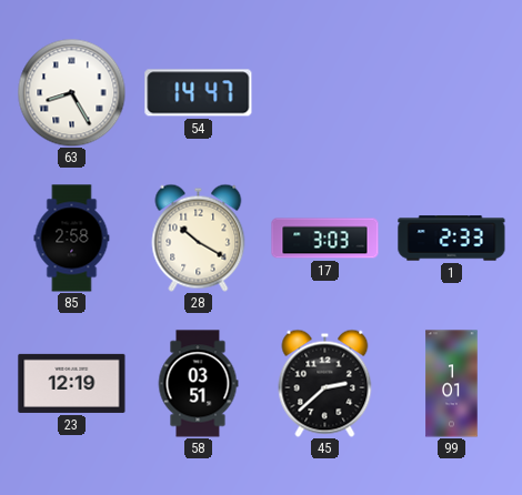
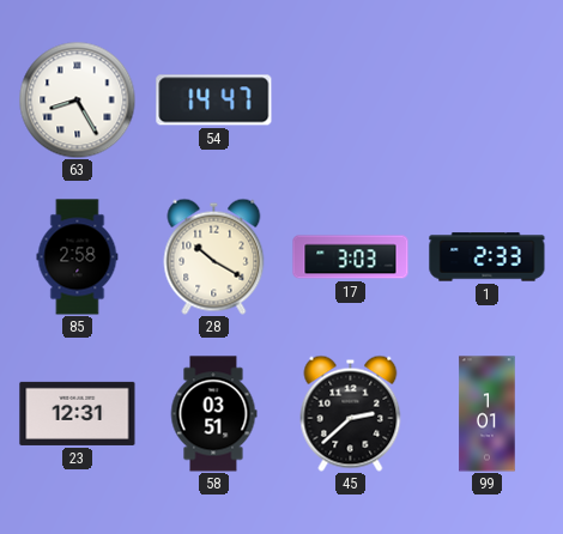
23: 12:19 -> 12:31 (78, 413)
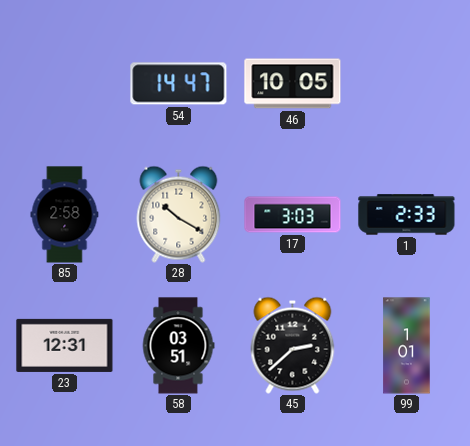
63: 8:25 -> none (77, 99)
46: none -> 10:05 (293, 84)
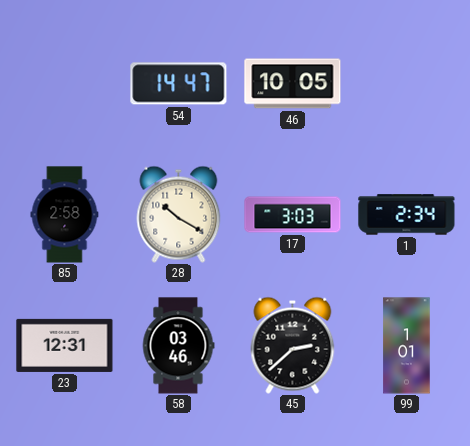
1: 2:33 -> 2:34 (407, 215)
58: 03:51 -> 03:46 (178, 346)
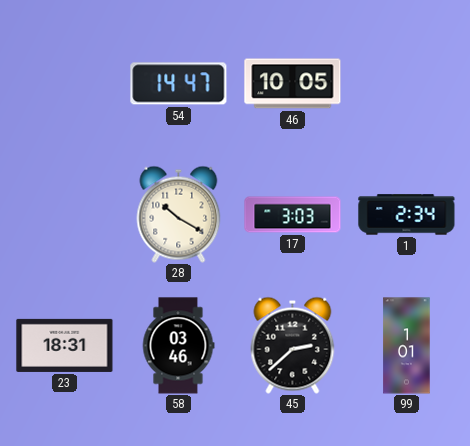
85: 2:58 -> none (65, 215)
23: 12:31 -> 18:31 (65, 345)
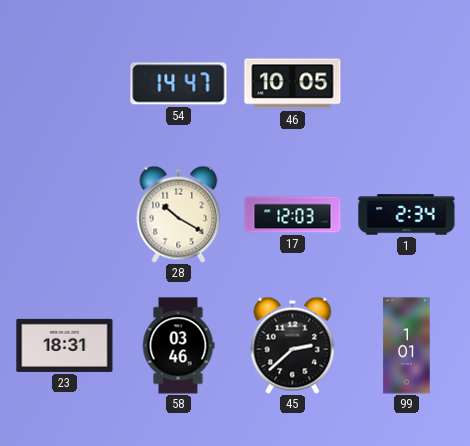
17: 3:03 -> 12:03 (293, 215)
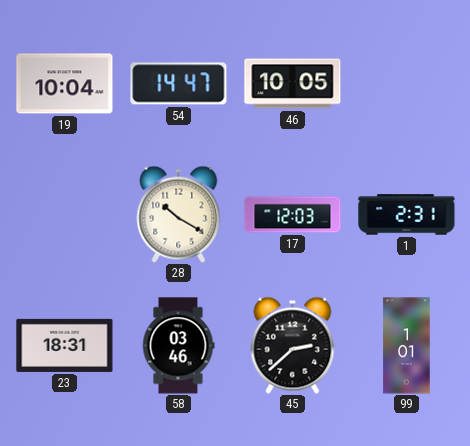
19: none -> 10:04 (65, 84)
1: 2:34 -> 2:31 (407, 215)
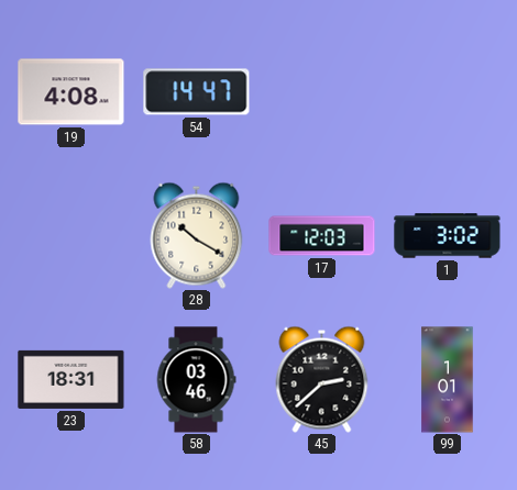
19: 10:04 -> 4:08 (71, 92)
46: 10:05 -> none (293, 84)
1: 2:31 -> 3:02 (448, 236)
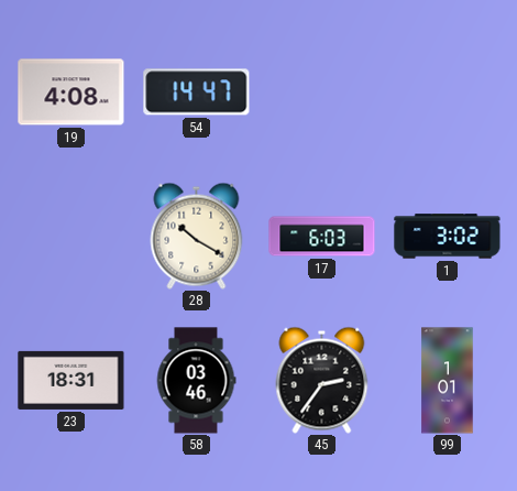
17: 12:03 -> 6:03 (322, 237)
45: 2:38 -> 2:36 (322, 380)
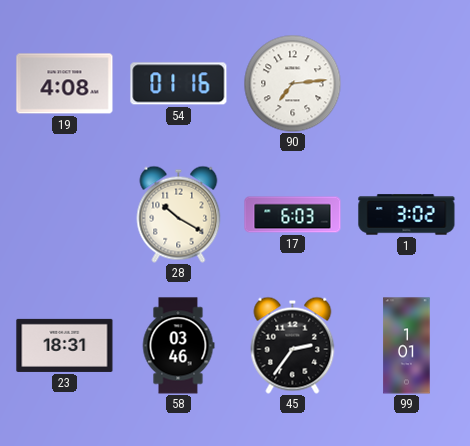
54: 14:47 -> 01:16 (179, 84)
90: none -> 7:14 (292, 83)
